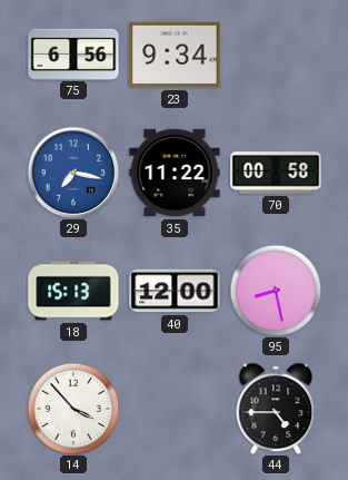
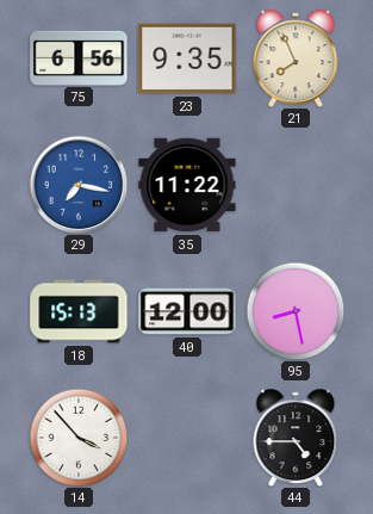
23: 9:34 -> 9:35 (187, 58)
21: none -> 7:56 (296, 57)
70: 00:58 -> none (276, 173)
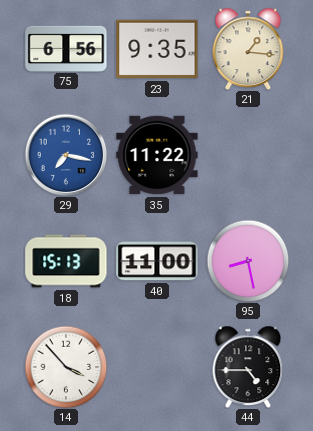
21: 7:56 -> 1:16 (248, 48)
40: 12:00 -> 11:00 (157, 261)
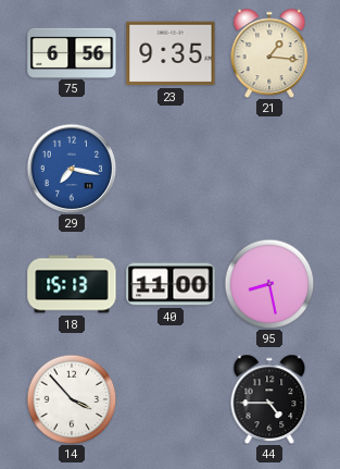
35: 11:22 -> none (157, 155)
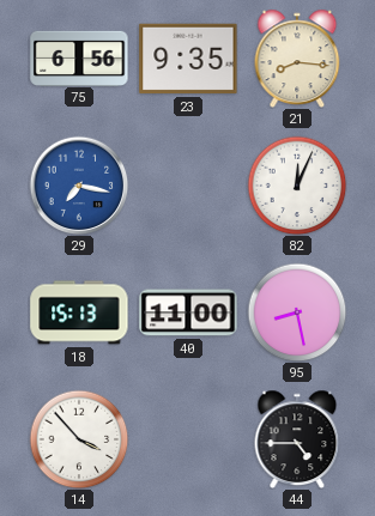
21: 1:16 -> 8:16 (297, 57)
82: none -> 12:04 (297, 186)
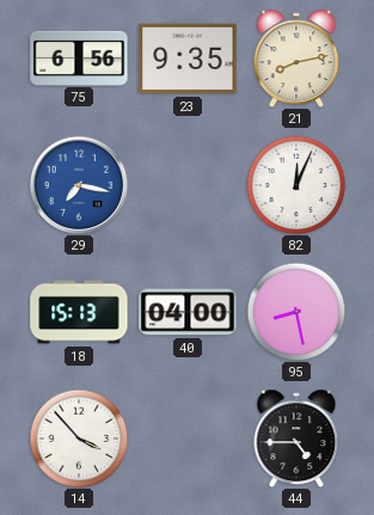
21: 8:16 -> 8:13 (296, 57)
40: 11:00 -> 04:00 (188, 312)
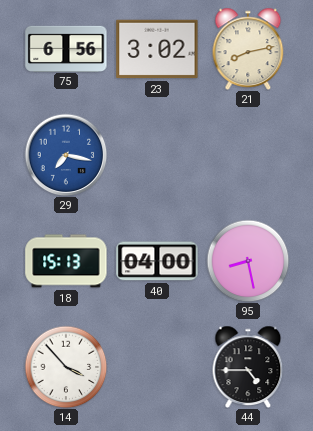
23: 9:35 -> 3:02 (157, 49)
82: 12:04 -> none (296, 185)
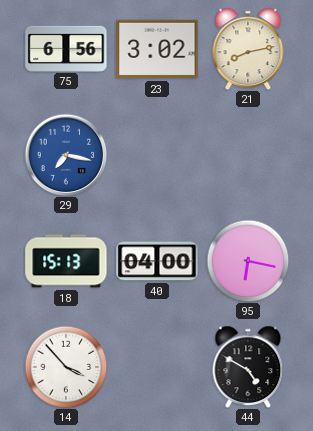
95: 8:28 -> 6:17 (248, 261)
44: 4:45 -> 4:50 (248, 366)
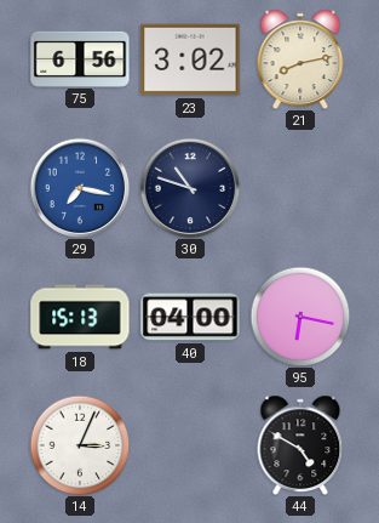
30: none -> 10:48 (190, 188)
14: 3:53 -> 3:04 (80, 445)
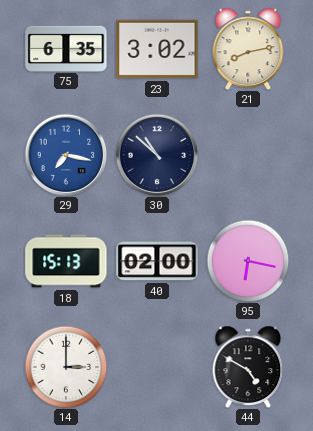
75: 6:56 -> 6:35 (66, 48)
30: 10:48 -> 10:52 (157, 155)
40: 04:00 -> 02:00 (157, 261)
14: 3:04 -> 3:00 (66, 367)
